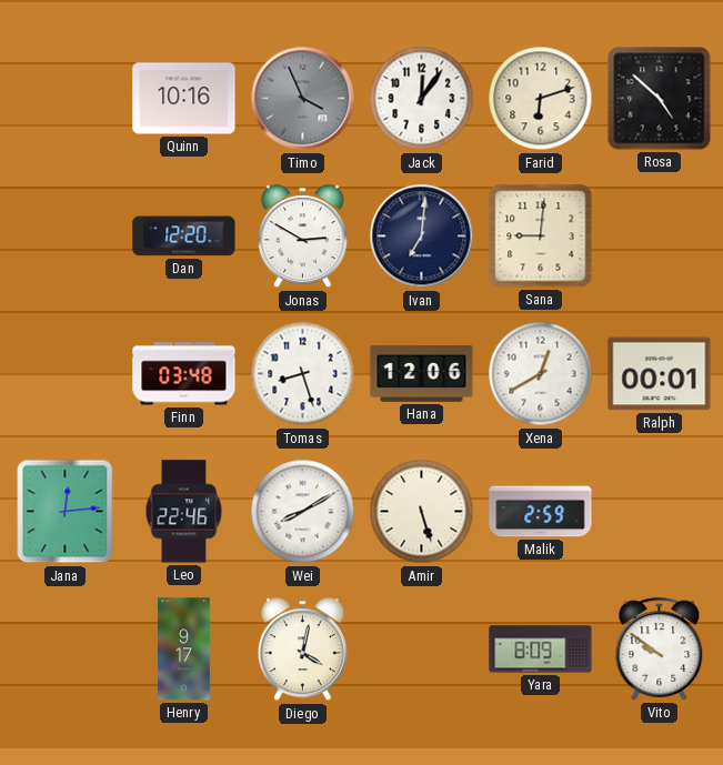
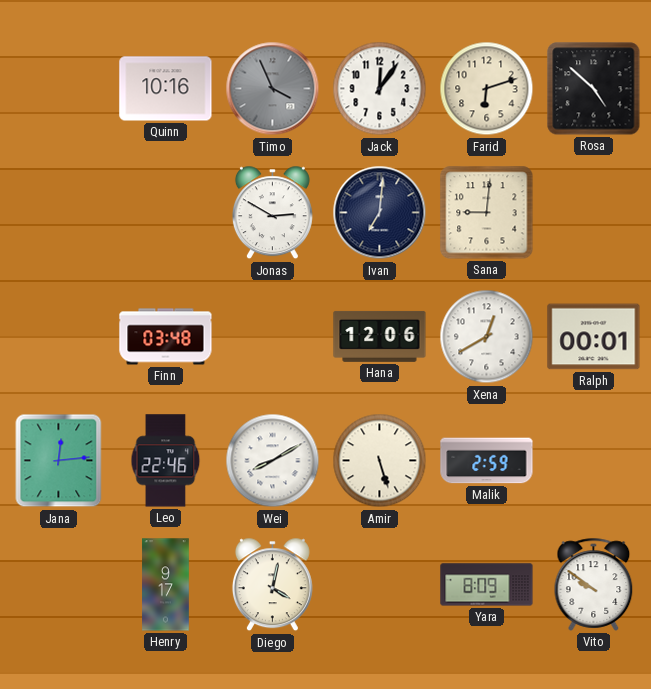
Dan: 12:20 -> none (184, 236)
Tomas: 8:27 -> none (303, 374)
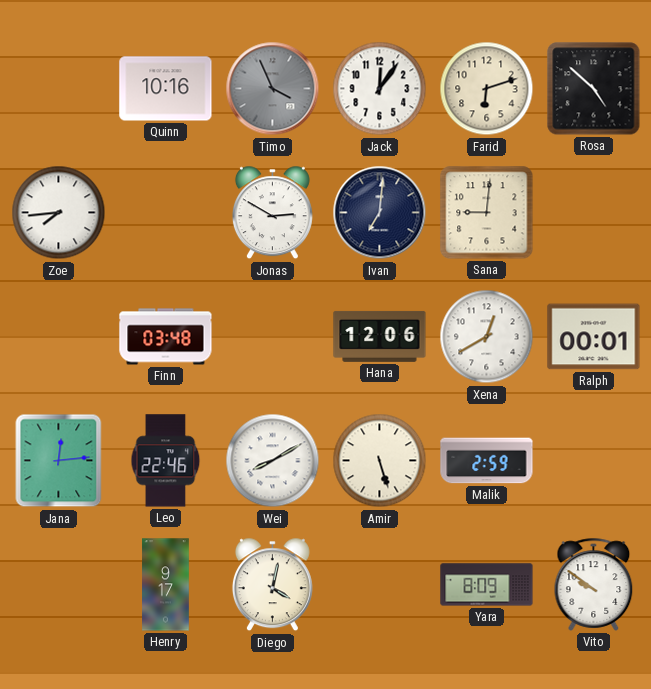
Zoe: none -> 7:44 (59, 213)
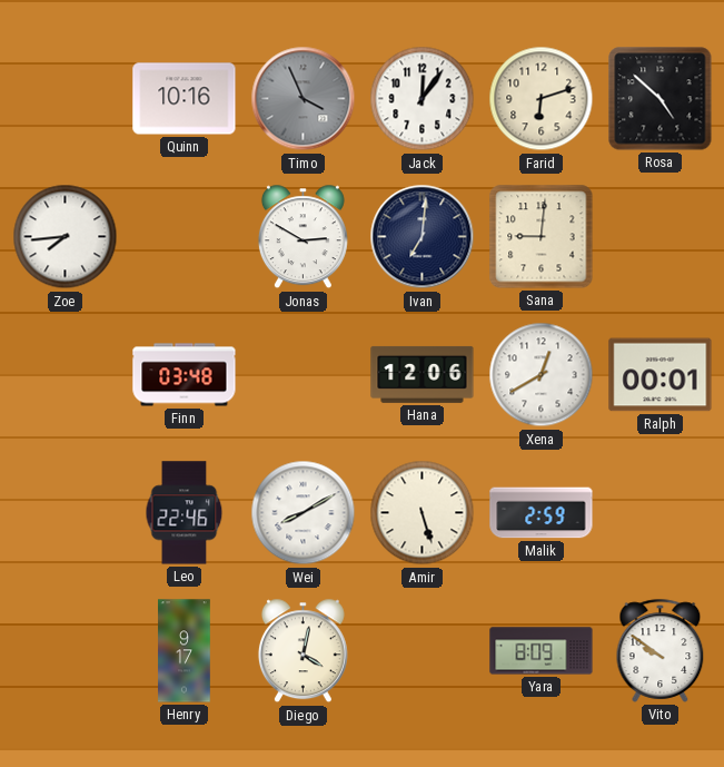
Jana: 12:14 -> none (59, 461)
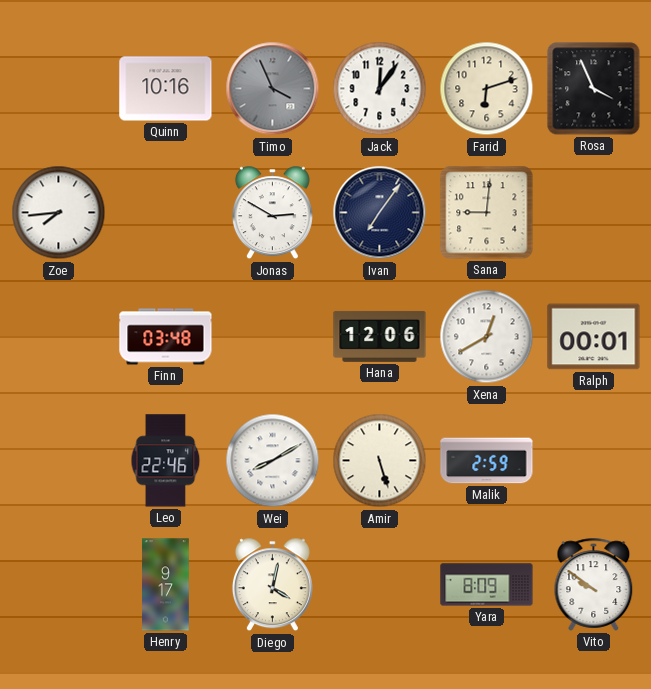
Rosa: 4:52 -> 3:56 (594, 89)
Ivan: 7:01 -> 7:06 (380, 213)
